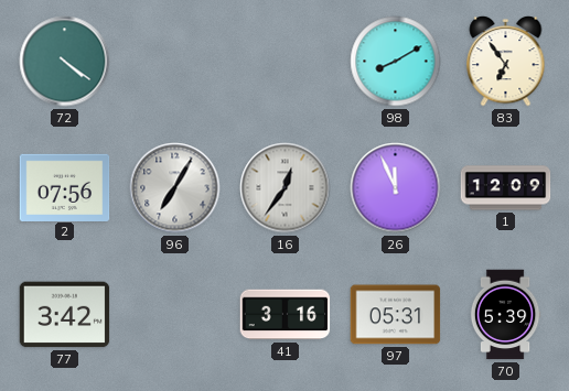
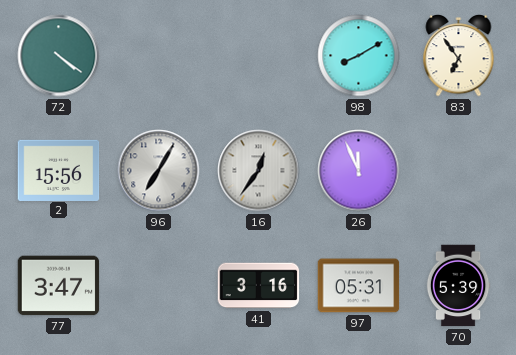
2: 07:56 -> 15:56 (59, 170)
1: 12:09 -> none (506, 188)
77: 3:42 -> 3:47 (59, 286)
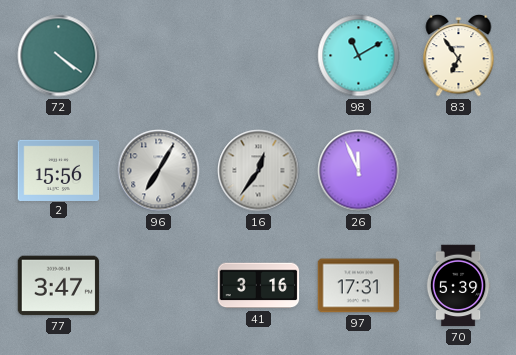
98: 8:10 -> 11:10 (359, 56)
97: 05:31 -> 17:31 (359, 286)
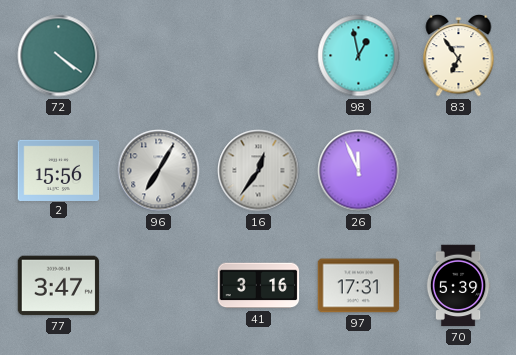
98: 11:10 -> 12:58 (359, 56)
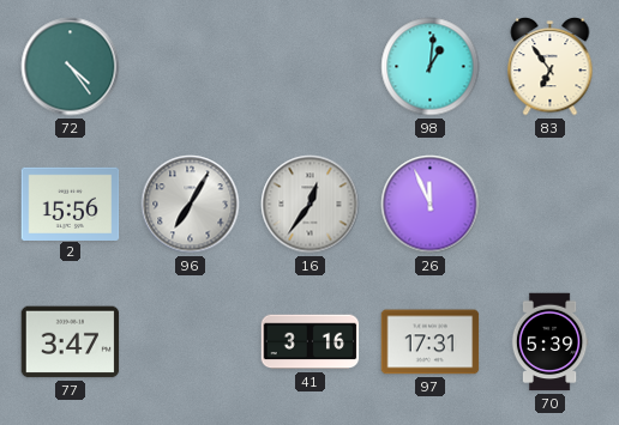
72: 4:21 -> 4:24 (71, 67)
98: 12:58 -> 1:01 (431, 67)
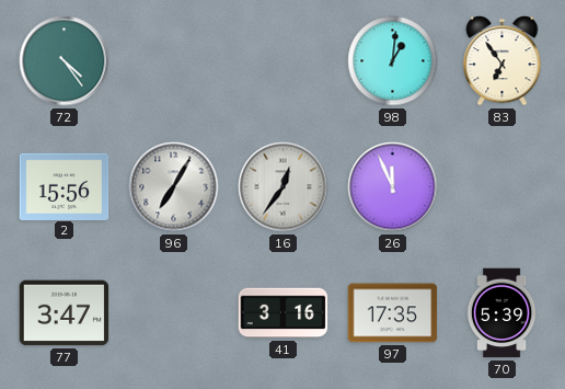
97: 17:31 -> 17:35 (393, 313)
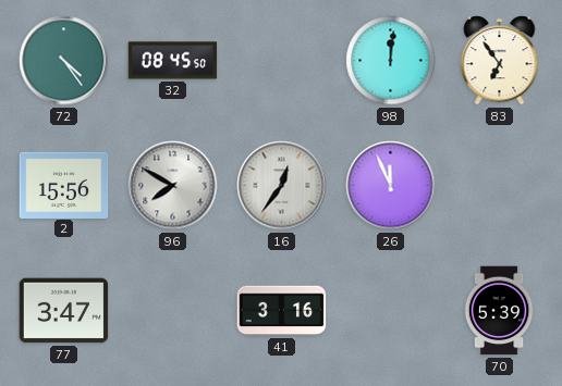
32: none -> 08:45 (173, 61)
98: 1:01 -> 12:01 (391, 61)
96: 7:05 -> 7:50 (173, 186)
97: 17:35 -> none (393, 313)
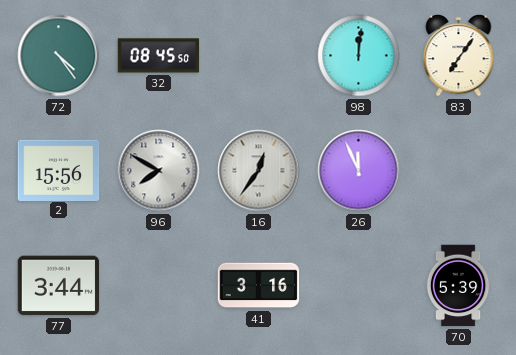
83: 6:54 -> 7:06 (459, 56)
77: 3:47 -> 3:44 (59, 286)
